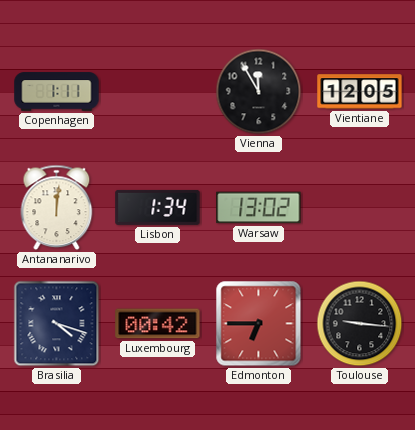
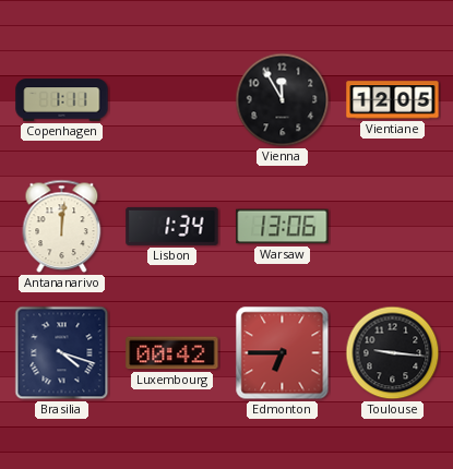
Warsaw: 13:02 -> 13:06 (283, 227)
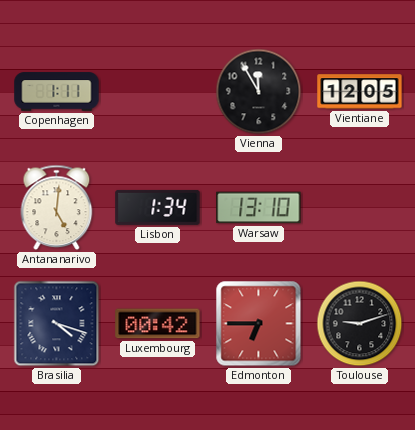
Antananarivo: 12:01 -> 5:01 (57, 208)
Warsaw: 13:06 -> 13:10 (259, 208)
Toulouse: 9:16 -> 9:12 (360, 324)
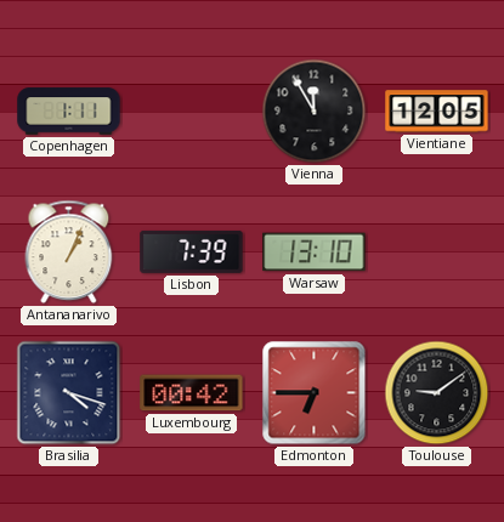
Antananarivo: 5:01 -> 1:04 (69, 253)
Lisbon: 1:34 -> 7:39 (192, 251)
Toulouse: 9:12 -> 9:09 (437, 393)
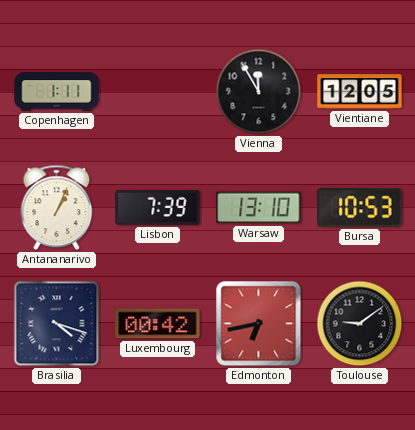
Bursa: none -> 10:53 (360, 208)
Edmonton: 6:45 -> 6:43 (259, 324)
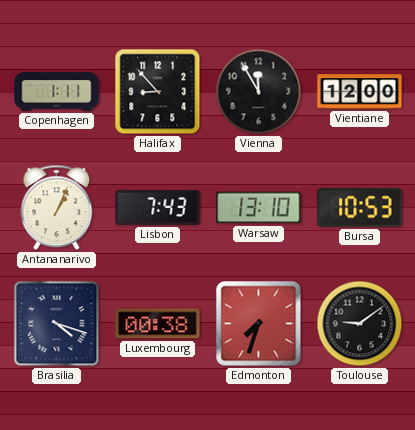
Halifax: none -> 8:53 (158, 92)
Vientiane: 12:05 -> 12:00 (360, 92)
Lisbon: 7:39 -> 7:43 (158, 207)
Luxembourg: 00:42 -> 00:38 (158, 324)
Edmonton: 6:43 -> 7:33 (259, 324)
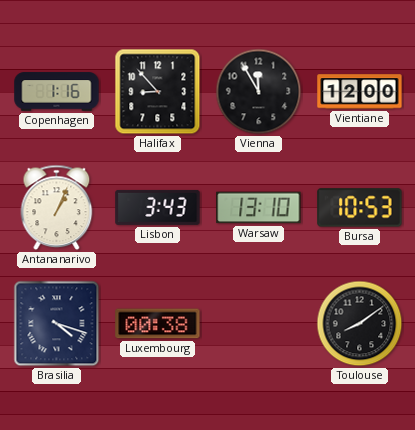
Copenhagen: 1:11 -> 1:16 (57, 92)
Lisbon: 7:43 -> 3:43 (158, 207)
Edmonton: 7:33 -> none (259, 324)
Toulouse: 9:09 -> 8:09 (360, 324)
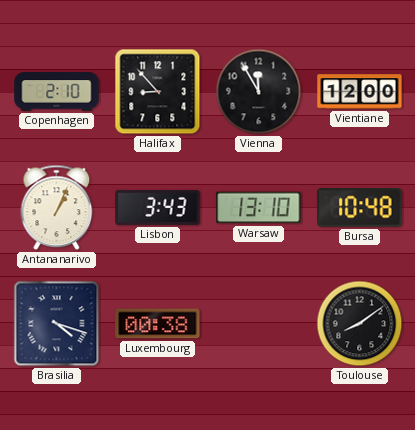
Copenhagen: 1:16 -> 2:10 (57, 92)
Bursa: 10:53 -> 10:48 (360, 208)
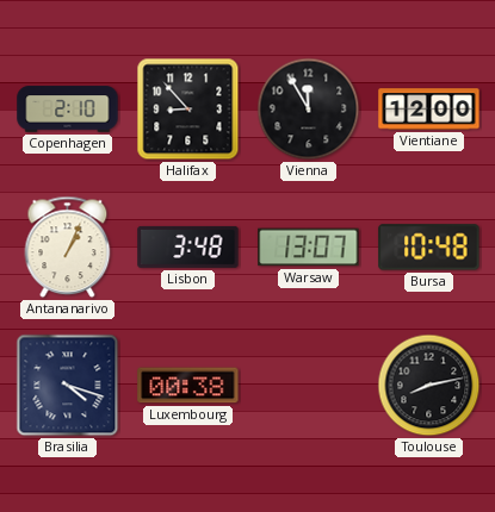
Lisbon: 3:43 -> 3:48 (188, 246)
Warsaw: 13:10 -> 13:07 (309, 248)
Toulouse: 8:09 -> 8:13 (429, 386)
